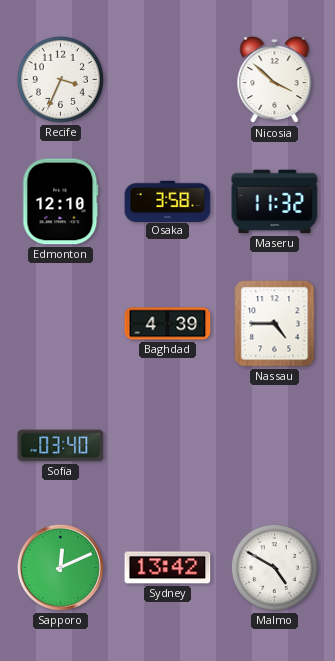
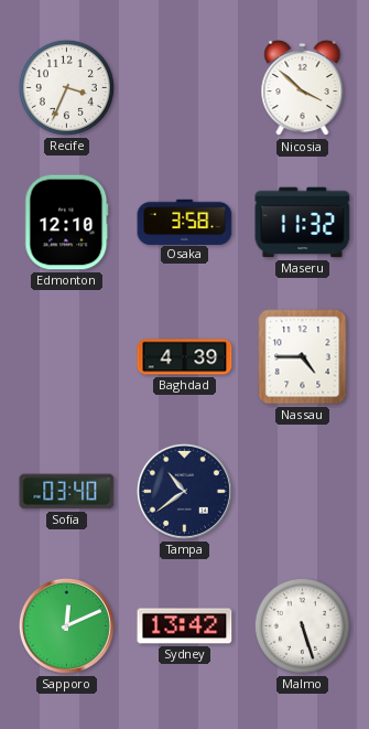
Tampa: none -> 10:39 (184, 491)
Malmo: 4:50 -> 5:27 (302, 625)
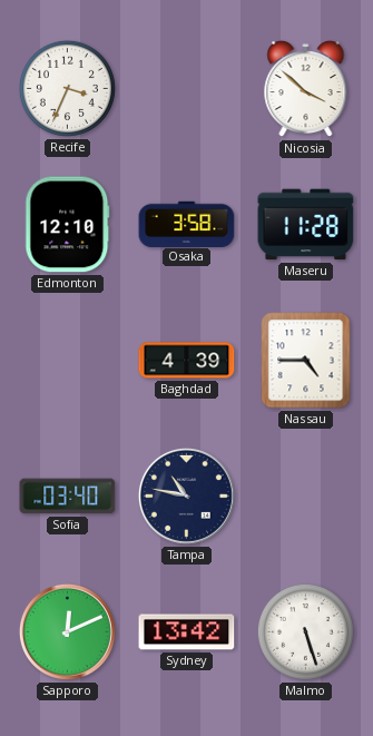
Maseru: 11:32 -> 11:28 (306, 225)
Tampa: 10:39 -> 10:47 (186, 495)
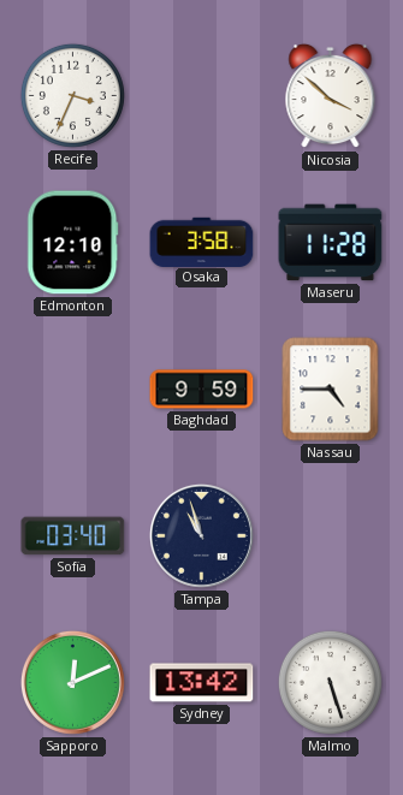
Baghdad: 4:39 -> 9:59 (202, 390)
Tampa: 10:47 -> 10:57 (201, 535)
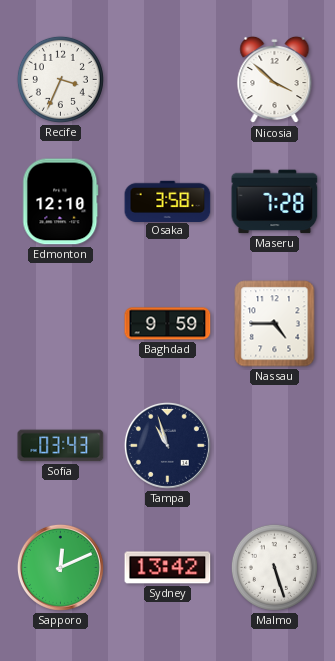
Maseru: 11:28 -> 7:28 (275, 202)
Sofia: 03:40 -> 03:43 (61, 446)
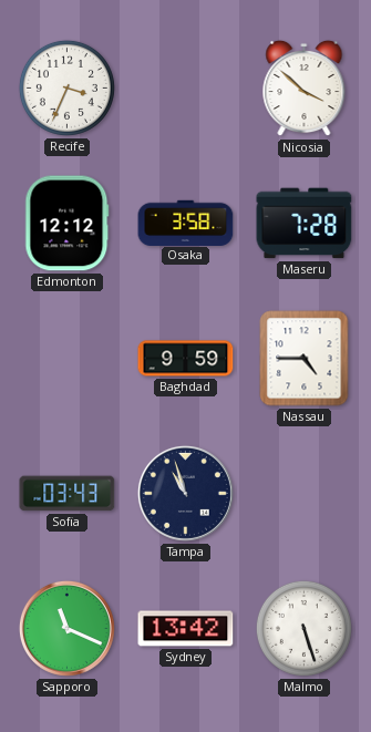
Edmonton: 12:10 -> 12:12 (68, 224)
Sapporo: 12:11 -> 11:19 (66, 628)
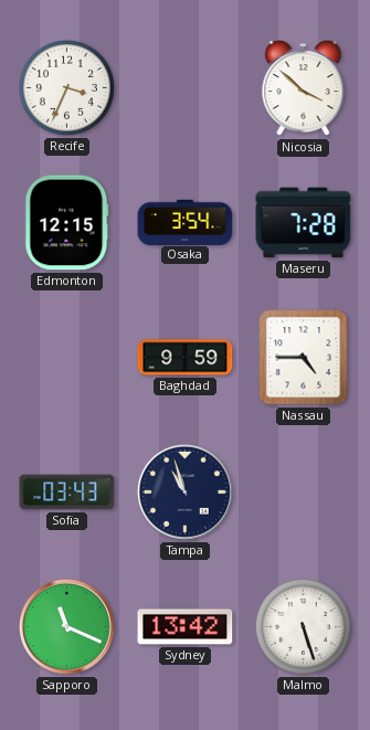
Edmonton: 12:12 -> 12:15 (67, 223)
Osaka: 3:58 -> 3:54 (186, 222)
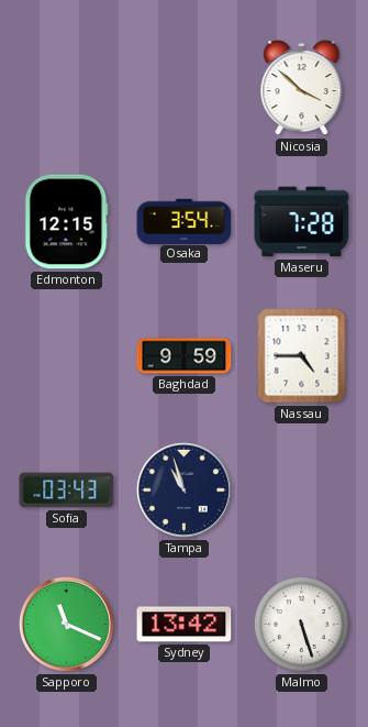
Recife: 3:34 -> none (66, 87)
